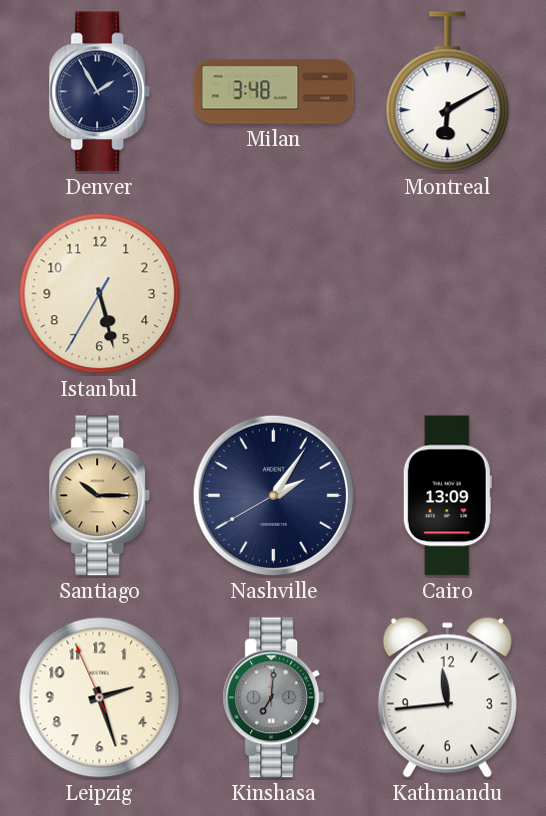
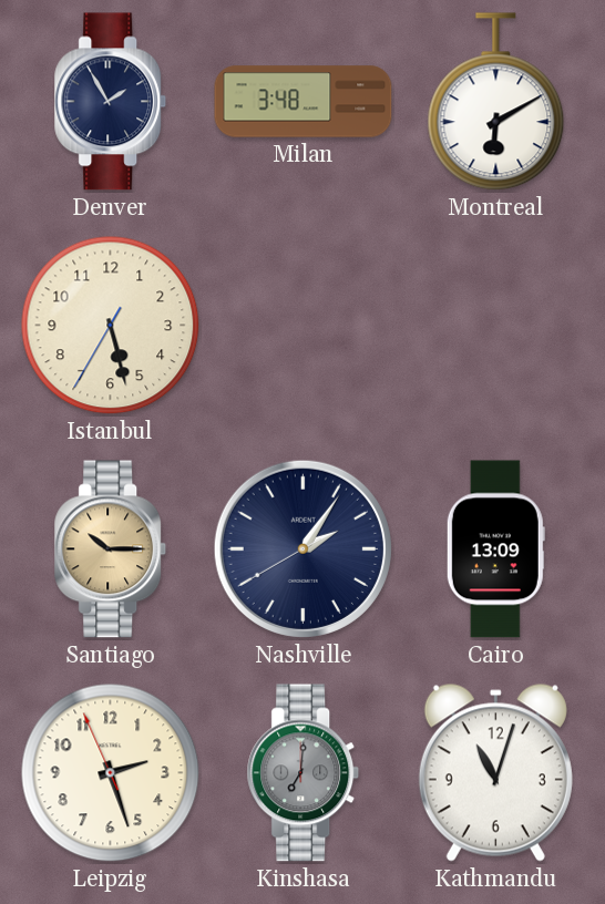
Kathmandu: 11:44 -> 11:03 (495, 773)
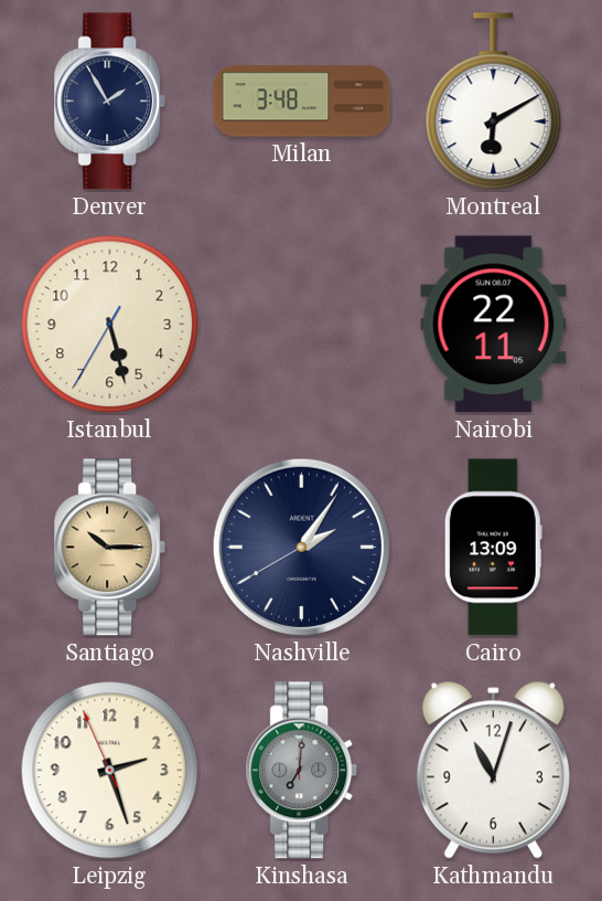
Nairobi: none -> 22:11 (494, 325)
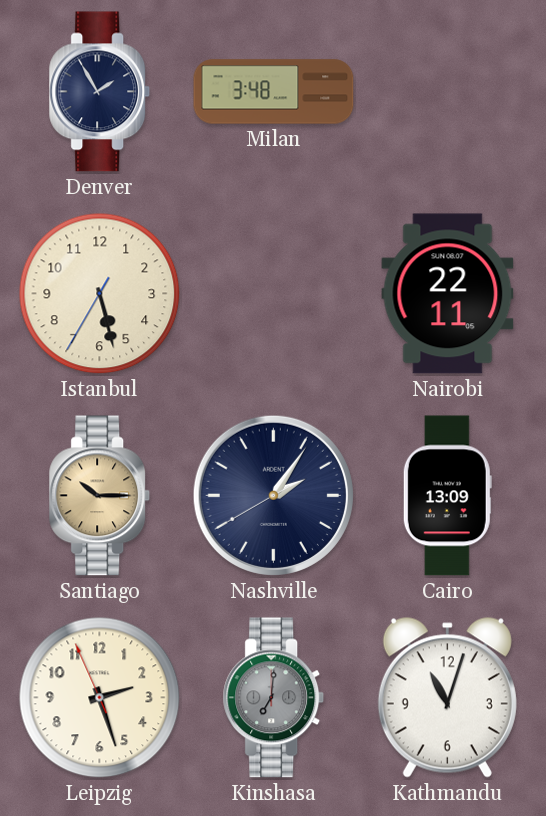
Montreal: 6:10 -> none (494, 102)
